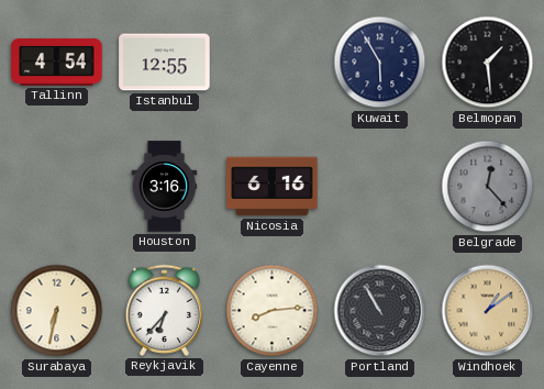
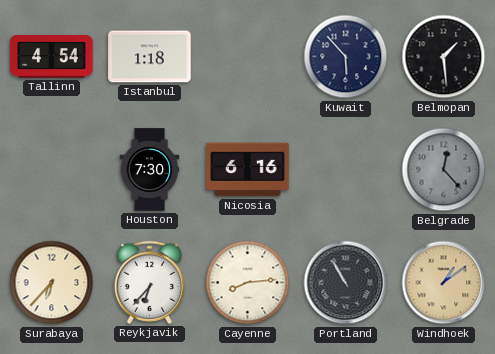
Istanbul: 12:55 -> 1:18 (150, 57)
Kuwait: 5:55 -> 5:53 (346, 57)
Houston: 3:16 -> 7:30 (150, 170)
Surabaya: 6:32 -> 6:37 (52, 283)
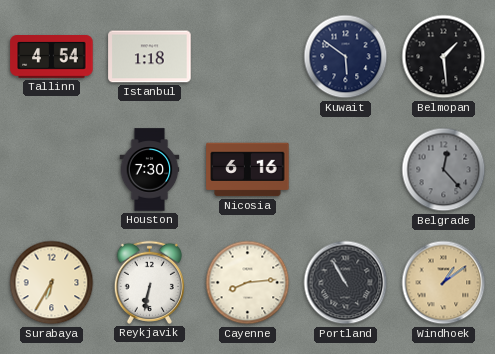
Kuwait: 5:53 -> 5:51 (346, 57)
Surabaya: 6:37 -> 6:35 (52, 283)
Reykjavik: 6:37 -> 6:32 (149, 282)
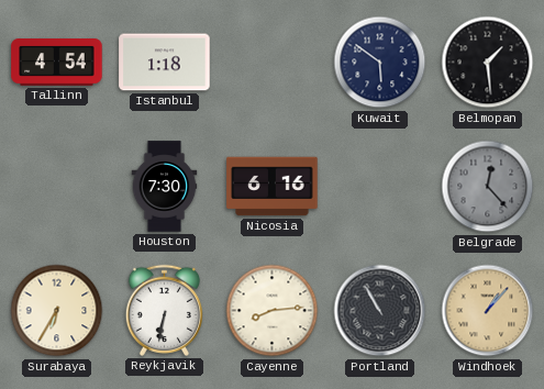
Windhoek: 1:09 -> 1:07 (488, 311)
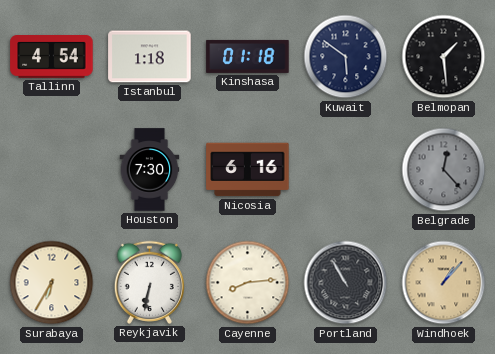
Kinshasa: none -> 01:18 (248, 56)
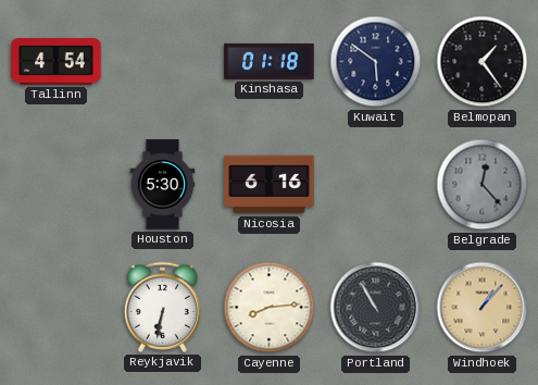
Istanbul: 1:18 -> none (150, 57)
Belmopan: 1:29 -> 1:24 (483, 62)
Houston: 7:30 -> 5:30 (163, 185)
Surabaya: 6:35 -> none (52, 283)
